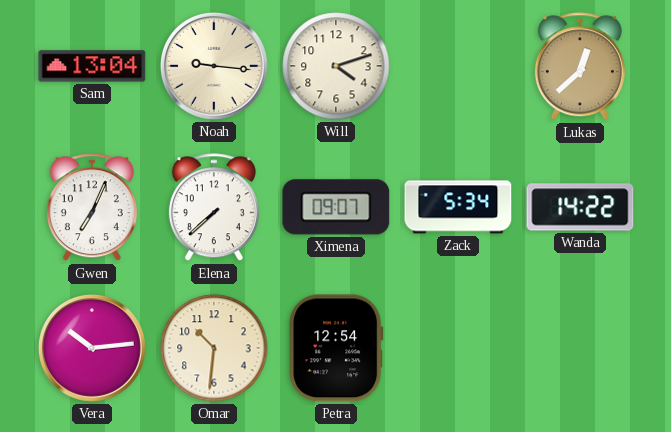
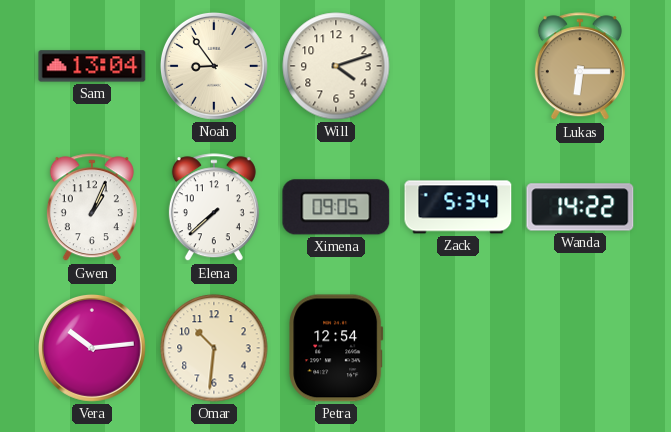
Noah: 9:16 -> 8:54 (214, 66)
Lukas: 12:38 -> 6:15 (580, 67)
Gwen: 7:04 -> 1:04 (92, 208)
Ximena: 09:07 -> 09:05 (336, 207)
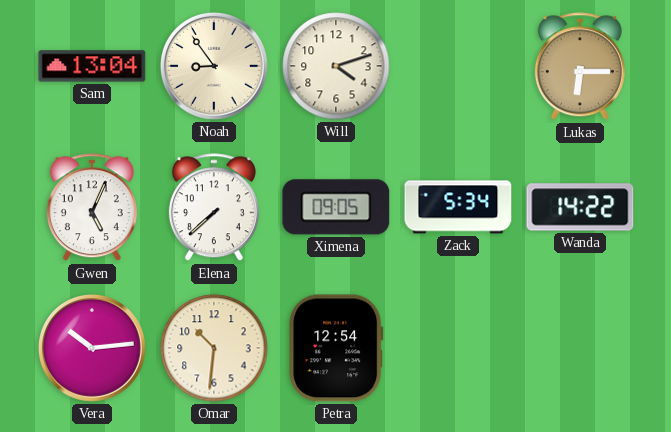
Gwen: 1:04 -> 5:04 (92, 208)
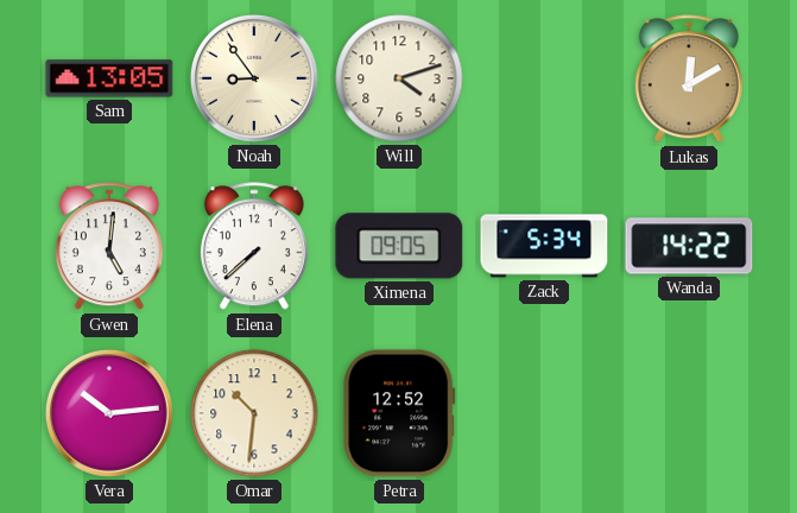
Sam: 13:04 -> 13:05 (109, 78)
Lukas: 6:15 -> 12:10 (689, 80)
Gwen: 5:04 -> 5:01 (109, 247)
Petra: 12:54 -> 12:52 (399, 413)
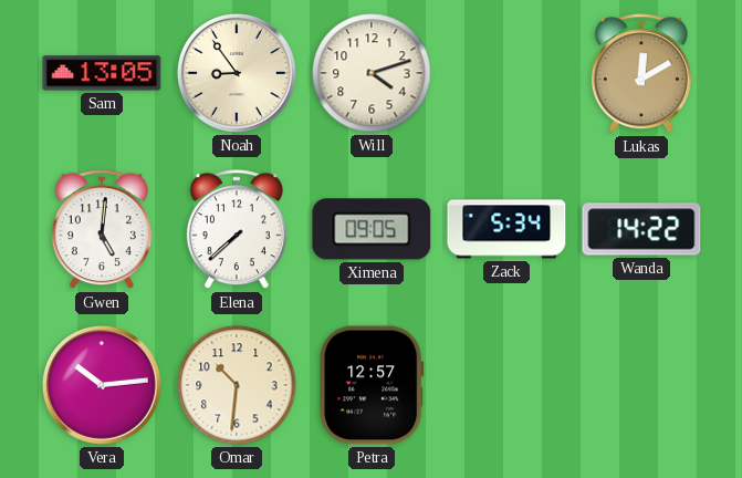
Petra: 12:52 -> 12:57 (372, 385)
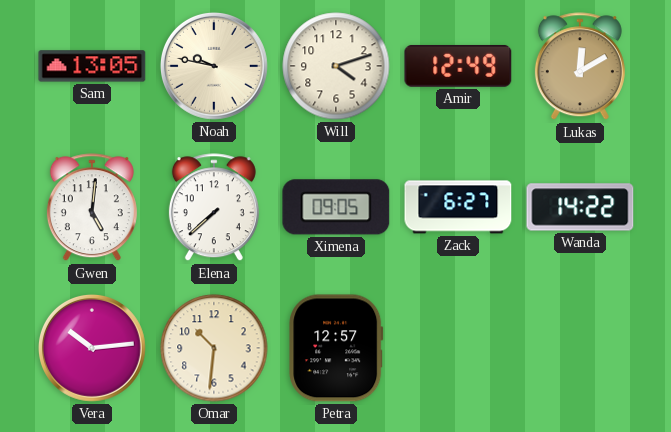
Noah: 8:54 -> 9:47 (214, 66)
Amir: none -> 12:49 (458, 66)
Zack: 5:34 -> 6:27 (458, 207)
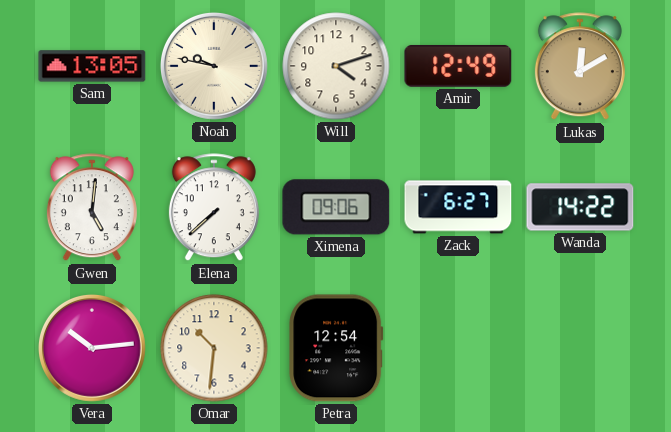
Ximena: 09:05 -> 09:06 (336, 207)
Petra: 12:57 -> 12:54 (336, 348)
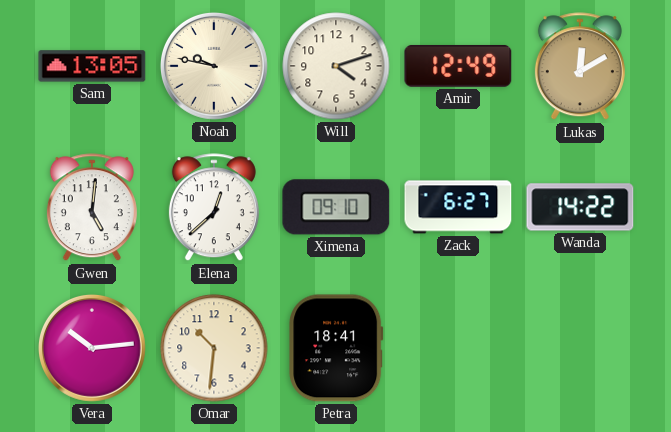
Elena: 7:38 -> 12:38 (214, 208)
Ximena: 09:06 -> 09:10 (336, 207)
Petra: 12:54 -> 18:41 (336, 348)
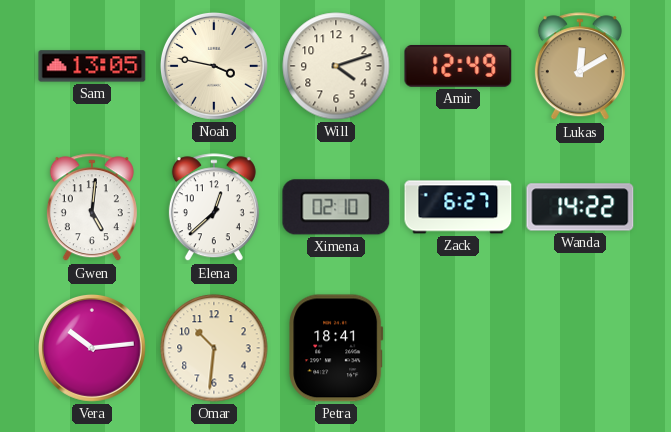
Noah: 9:47 -> 3:47 (214, 66)
Ximena: 09:10 -> 02:10 (336, 207)
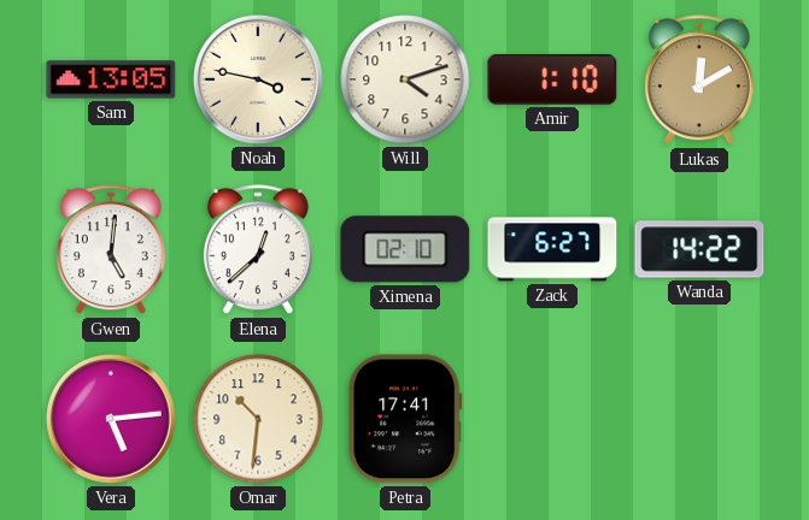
Amir: 12:49 -> 1:10 (552, 79)
Vera: 10:14 -> 5:14 (111, 419)
Petra: 18:41 -> 17:41 (405, 419)
